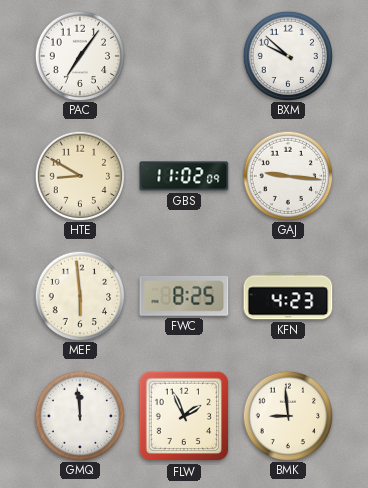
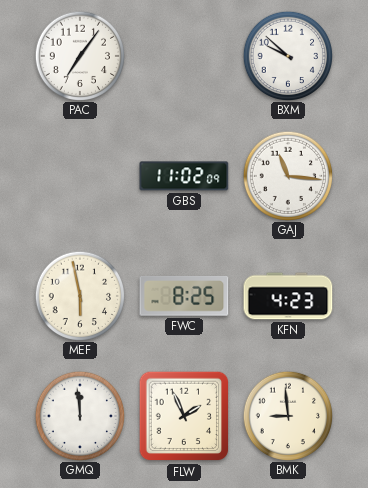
HTE: 8:50 -> none (79, 175)
GAJ: 9:16 -> 11:16 (287, 175)
MEF: 5:59 -> 5:58 (79, 295)
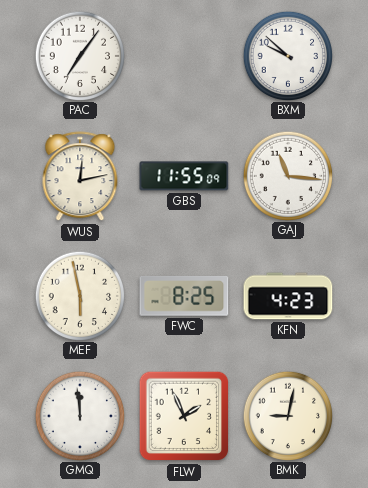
WUS: none -> 12:13 (80, 177)
GBS: 11:02 -> 11:55 (184, 176)
BMK: 8:59 -> 9:02 (287, 415)
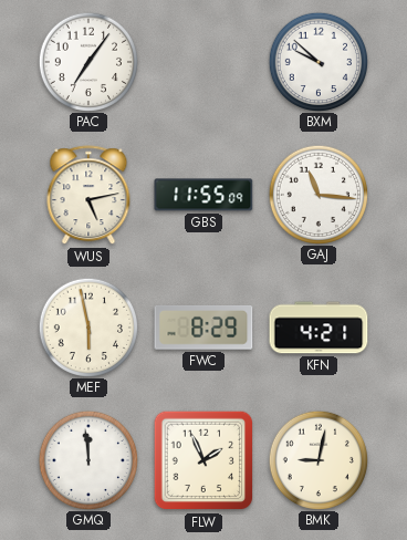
WUS: 12:13 -> 5:13 (88, 196)
FWC: 8:25 -> 8:29 (203, 328)
KFN: 4:23 -> 4:21 (319, 328)
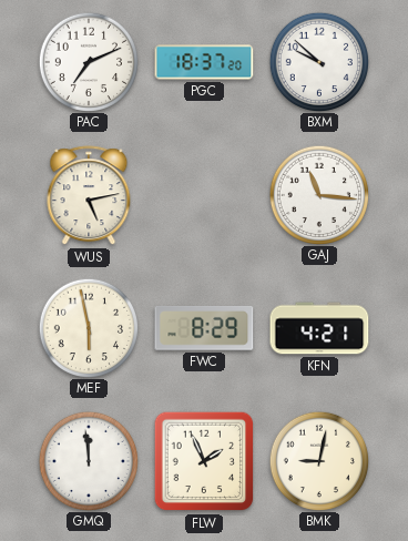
PAC: 7:06 -> 7:11 (88, 61)
PGC: none -> 18:37 (204, 62)
GBS: 11:55 -> none (203, 195)
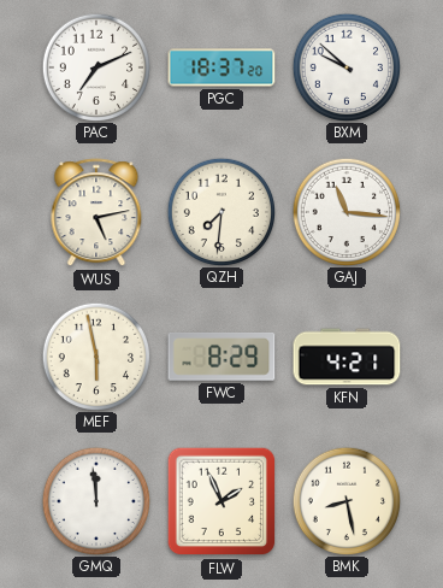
QZH: none -> 7:31 (220, 211)
BMK: 9:02 -> 8:28 (345, 500)
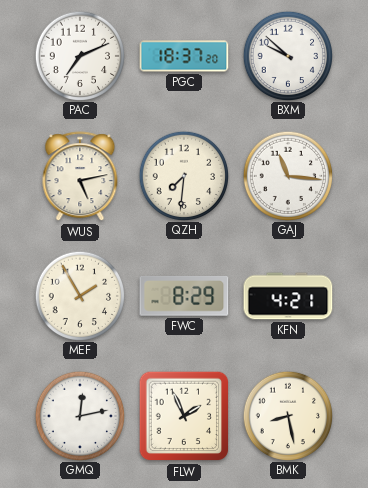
MEF: 5:58 -> 1:55 (79, 295)
GMQ: 11:59 -> 12:13 (79, 415)
